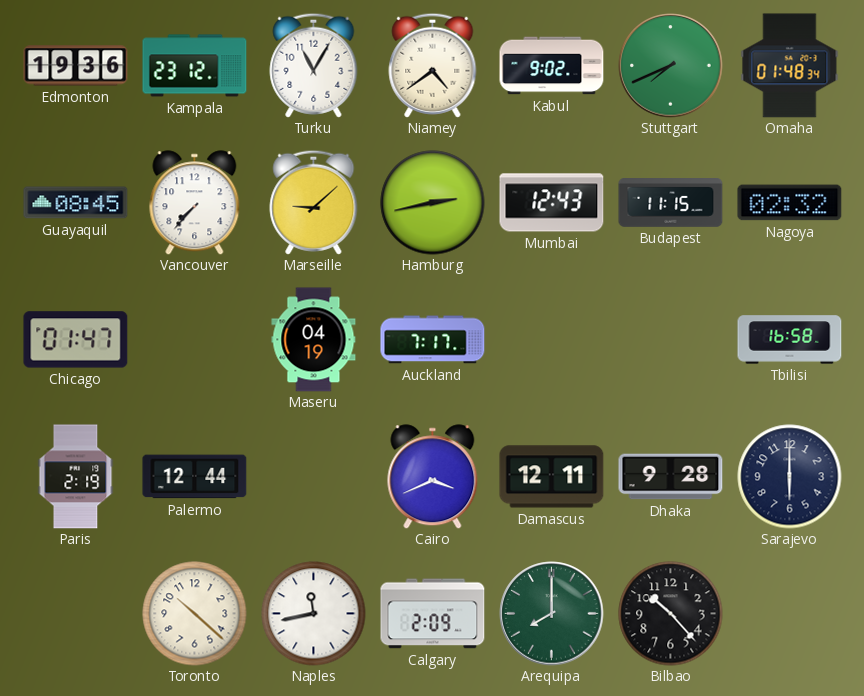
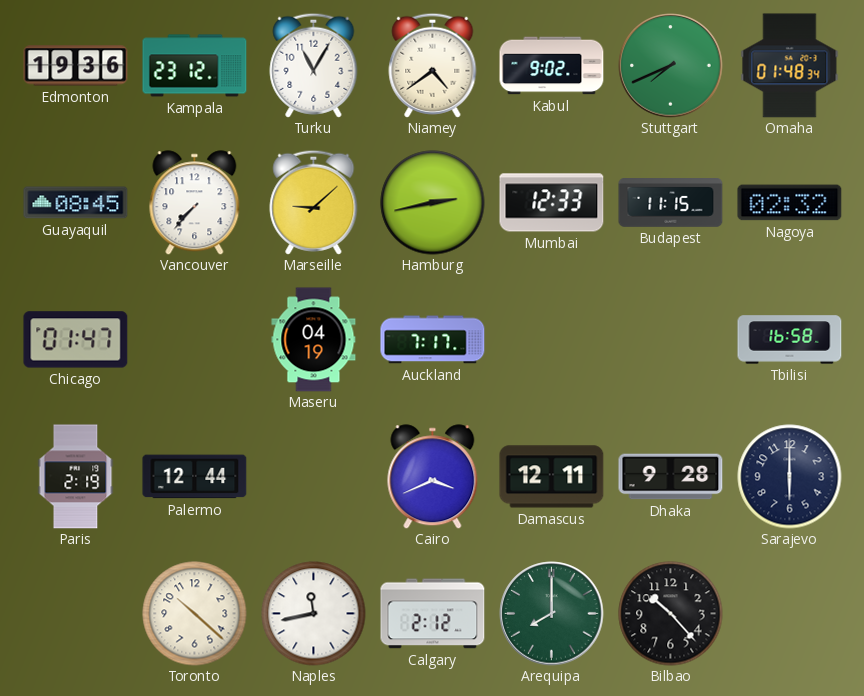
Mumbai: 12:43 -> 12:33 (552, 203)
Calgary: 2:09 -> 2:12 (433, 614)
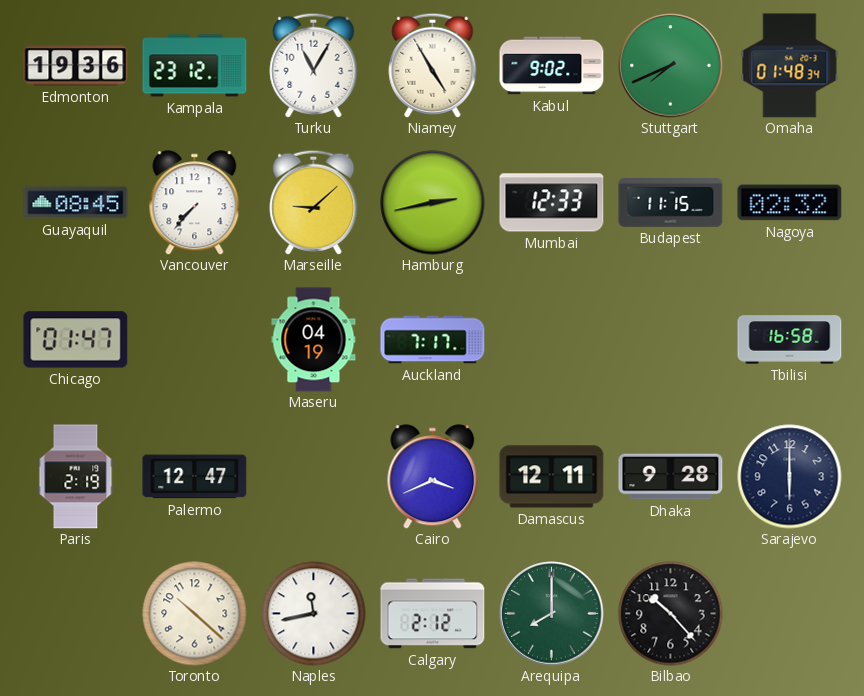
Niamey: 4:39 -> 4:55 (433, 65)
Palermo: 12:44 -> 12:47 (195, 477)
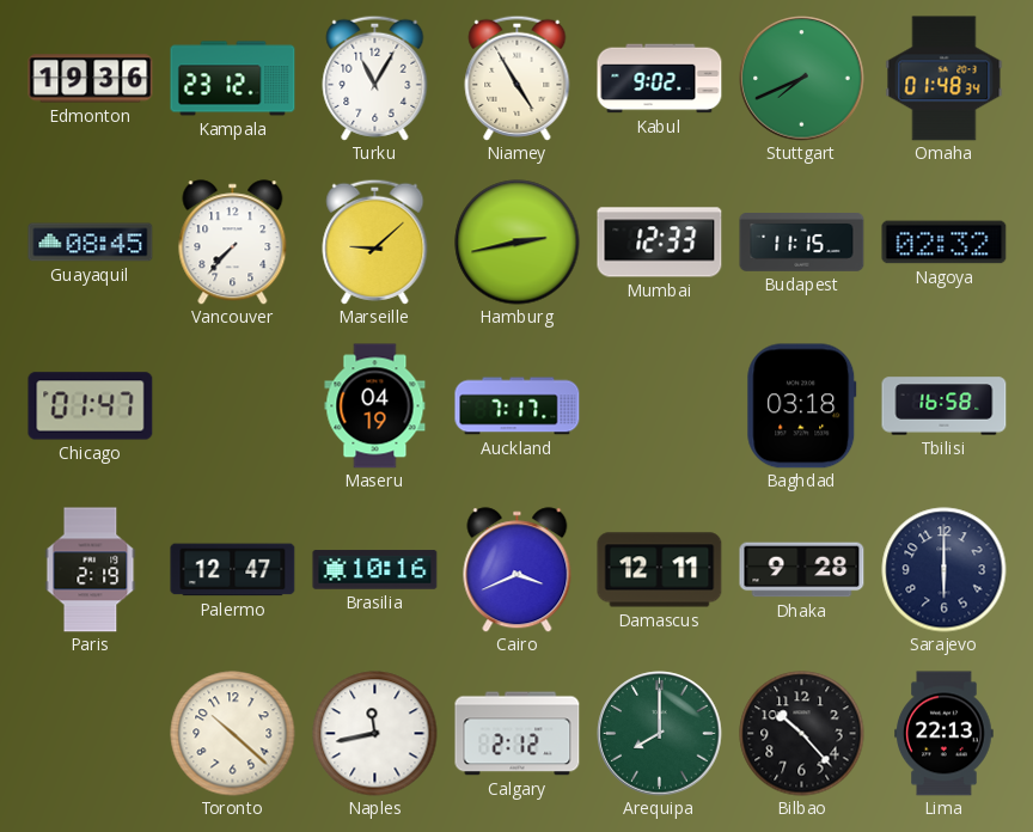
Baghdad: none -> 03:18 (802, 406)
Brasilia: none -> 10:16 (375, 570)
Lima: none -> 22:13 (945, 734)
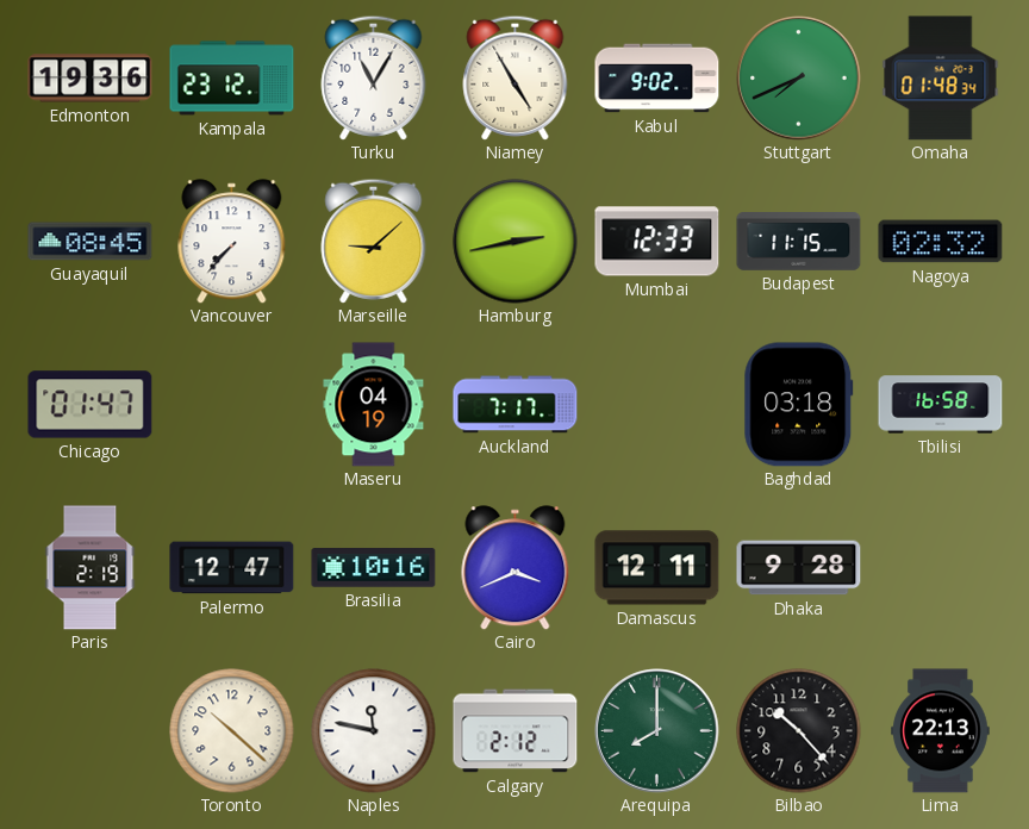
Sarajevo: 6:00 -> none (945, 570)
Naples: 11:43 -> 11:47 (374, 731)
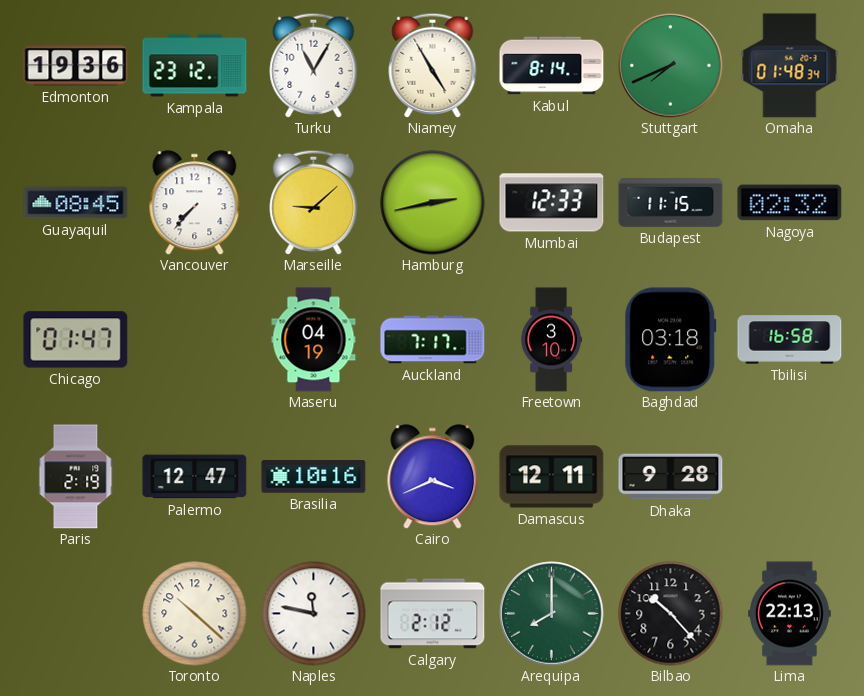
Kabul: 9:02 -> 8:14 (552, 66)
Freetown: none -> 3:10 (551, 340)
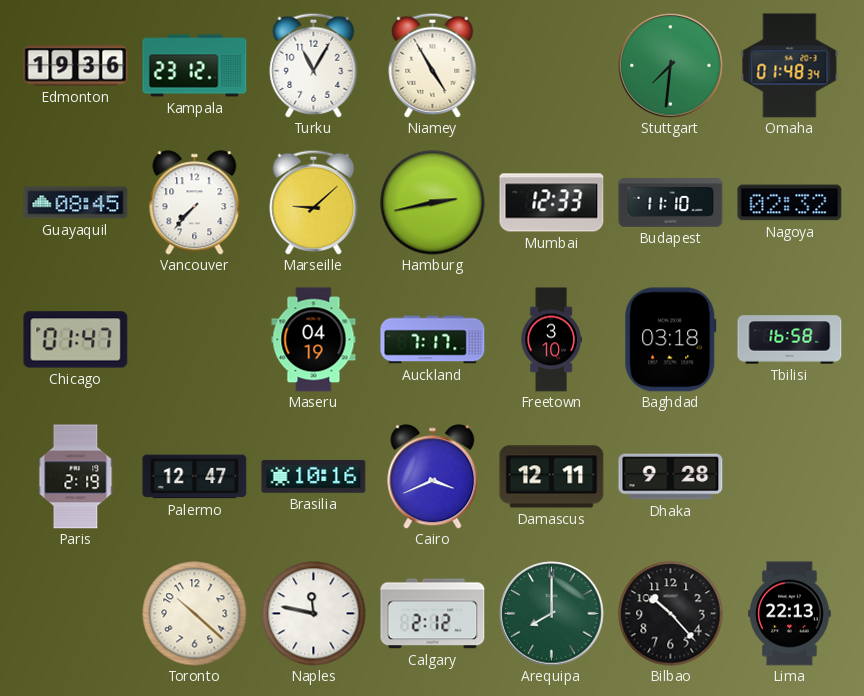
Kabul: 8:14 -> none (552, 66)
Stuttgart: 7:41 -> 7:31 (671, 66)
Budapest: 11:15 -> 11:10 (671, 203)
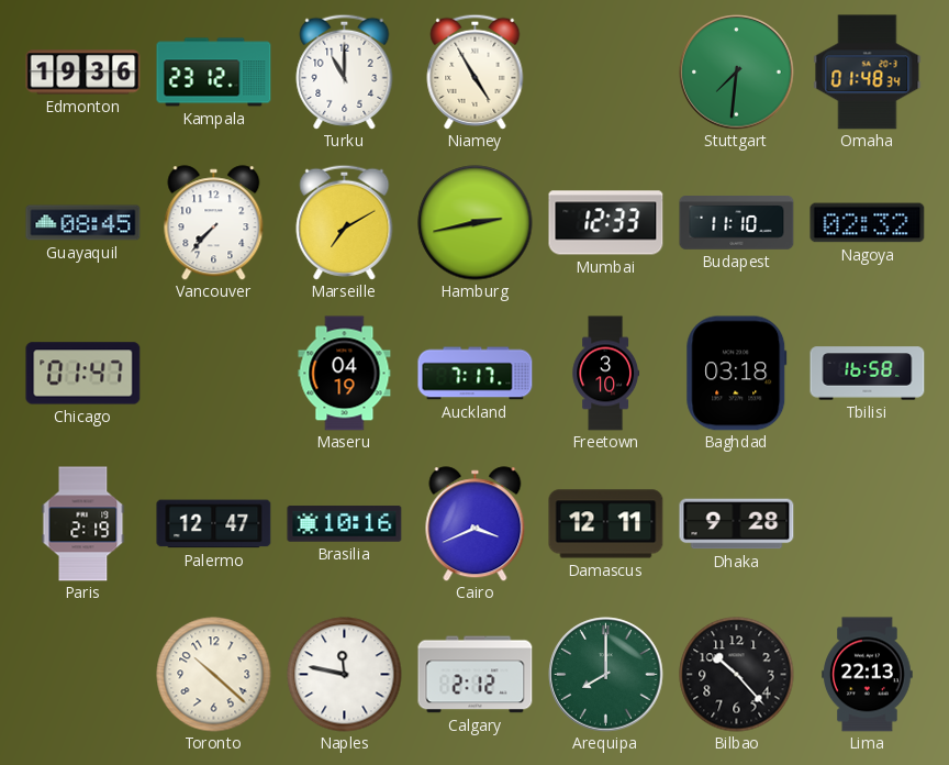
Turku: 11:05 -> 11:00 (345, 71)
Marseille: 9:08 -> 7:10 (345, 222)
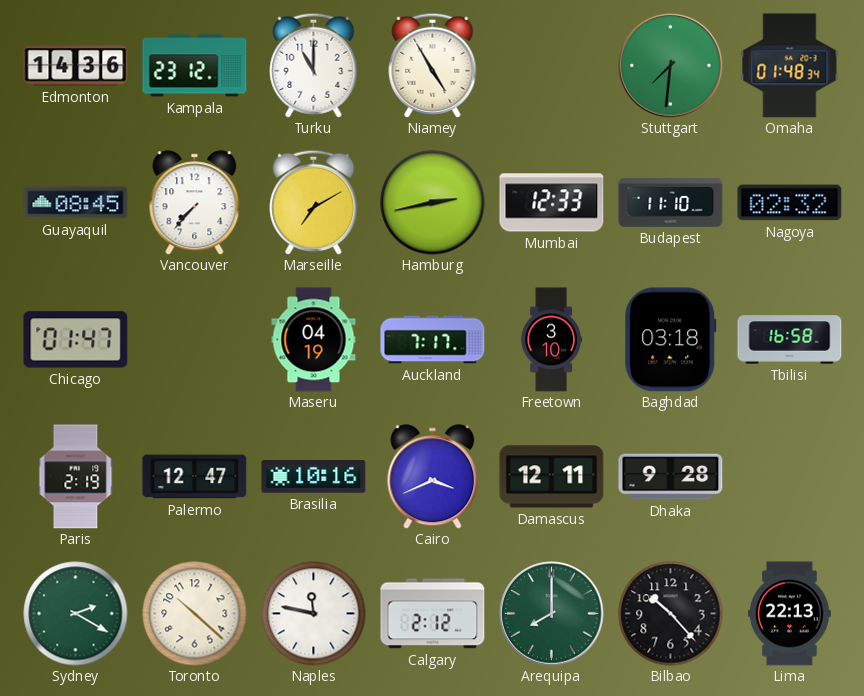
Edmonton: 19:36 -> 14:36 (76, 66)
Sydney: none -> 2:20 (76, 614)
